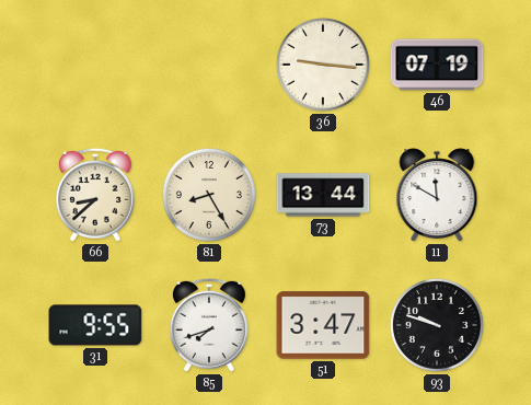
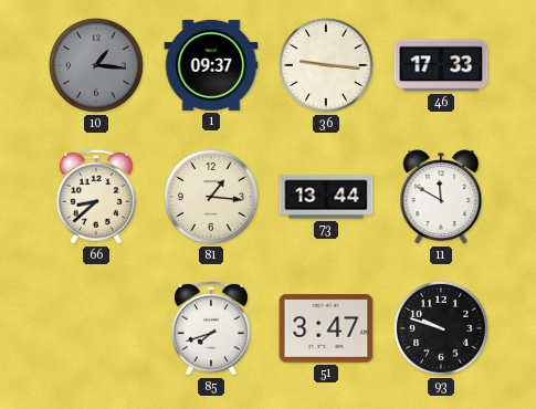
10: none -> 1:16 (96, 65)
1: none -> 09:37 (211, 65)
46: 07:19 -> 17:33 (441, 65)
81: 8:25 -> 1:16 (211, 197)
31: 9:55 -> none (95, 325)
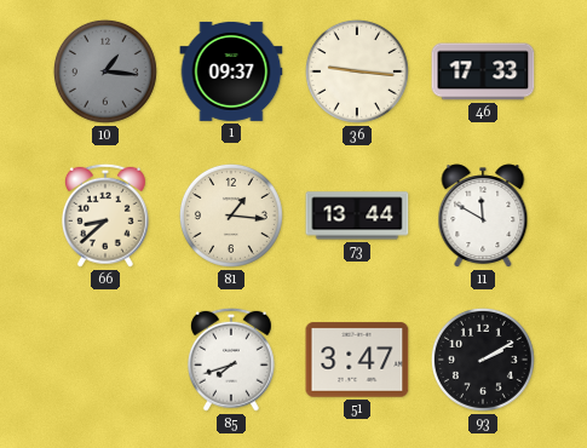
93: 9:48 -> 2:10 (483, 360)
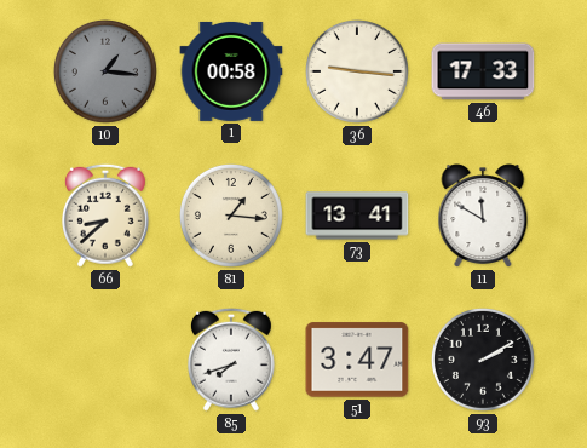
1: 09:37 -> 00:58 (231, 71)
73: 13:44 -> 13:41 (357, 216)
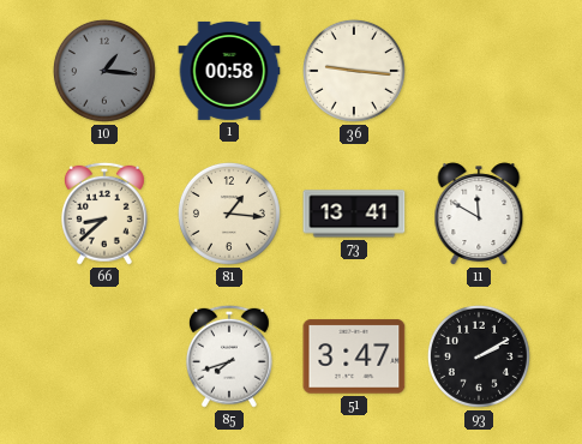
46: 17:33 -> none (483, 71)
